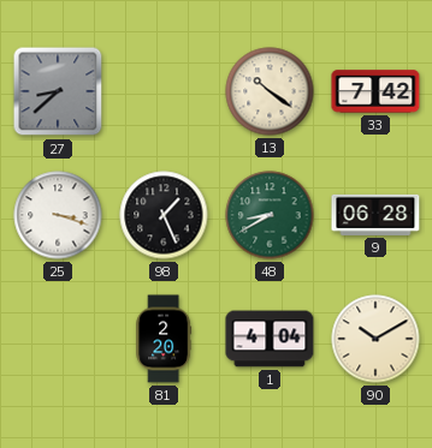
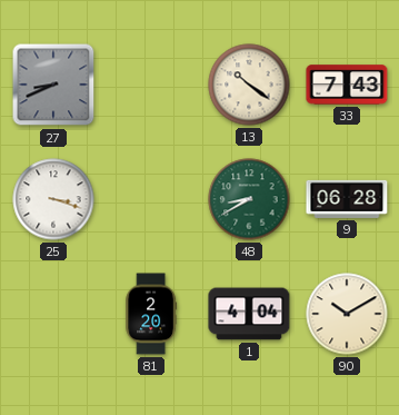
27: 8:38 -> 8:41 (53, 85)
33: 7:42 -> 7:43 (347, 85)
98: 1:26 -> none (164, 215)
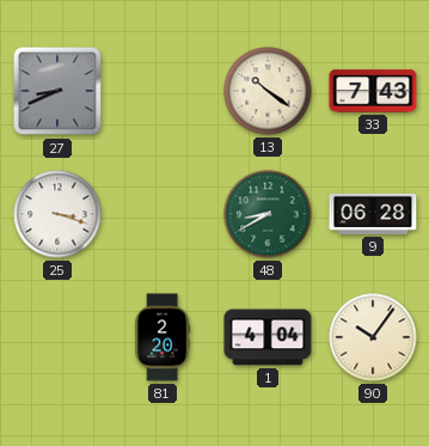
90: 10:10 -> 10:06 (373, 337)
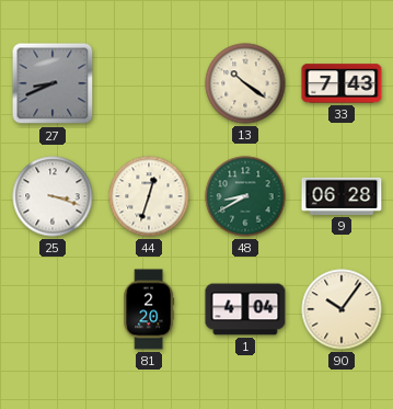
44: none -> 12:33 (149, 196)
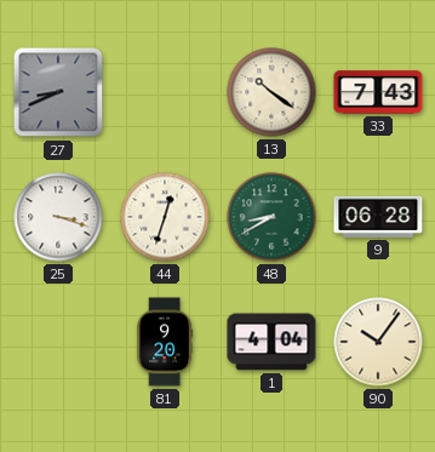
81: 2:20 -> 9:20 (165, 342)
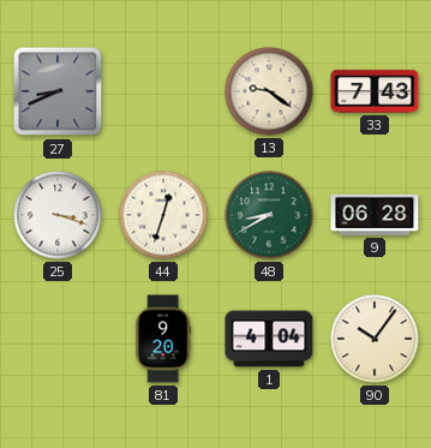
13: 10:21 -> 9:21 (269, 91)
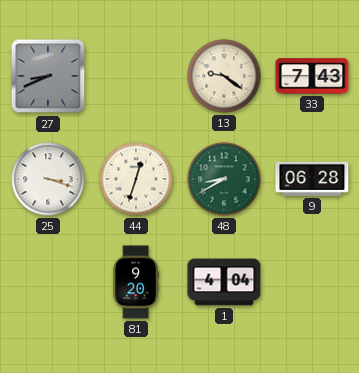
90: 10:06 -> none (375, 339)
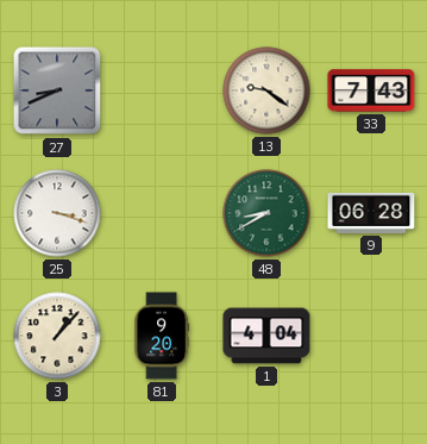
44: 12:33 -> none (136, 179)
3: none -> 1:07 (57, 336)
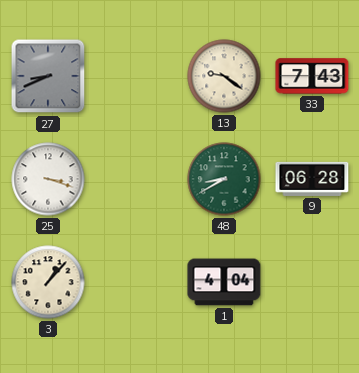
81: 9:20 -> none (162, 336)
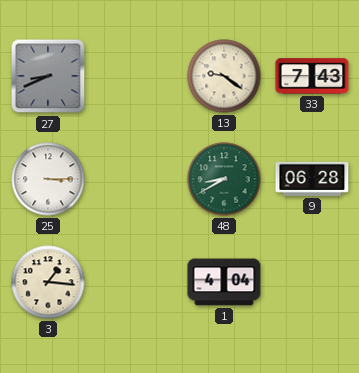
25: 3:18 -> 3:15 (48, 179)
3: 1:07 -> 1:16 (48, 282)
